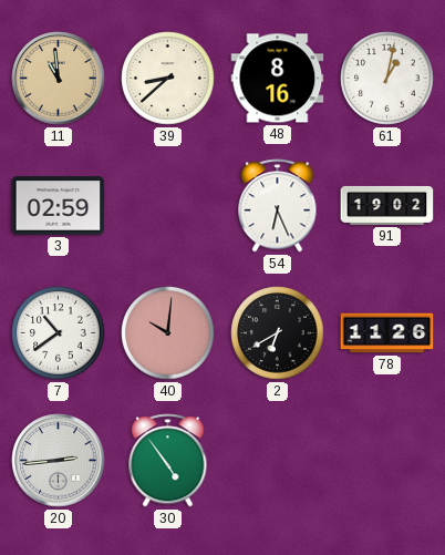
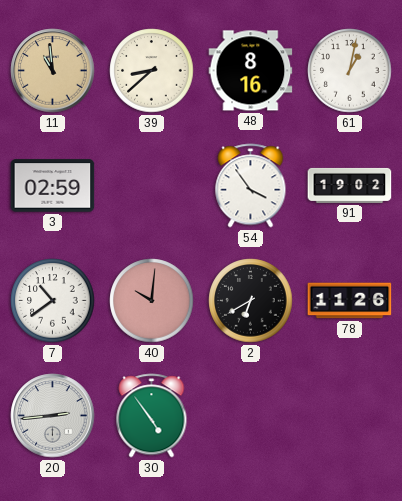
54: 6:26 -> 3:54 (251, 186)
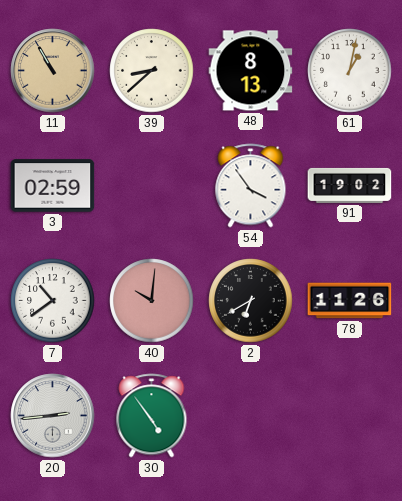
11: 10:59 -> 10:55 (53, 71)
48: 8:16 -> 8:13 (251, 71)
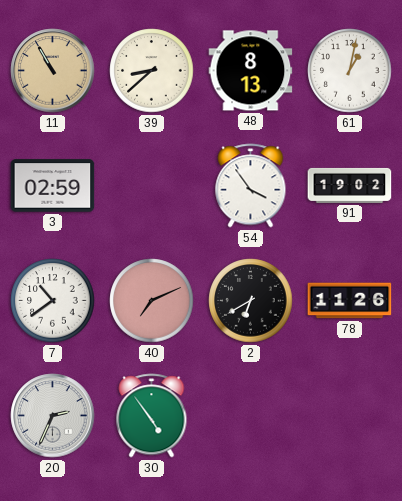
40: 10:01 -> 7:11 (152, 301)
20: 2:44 -> 2:34 (53, 416)
